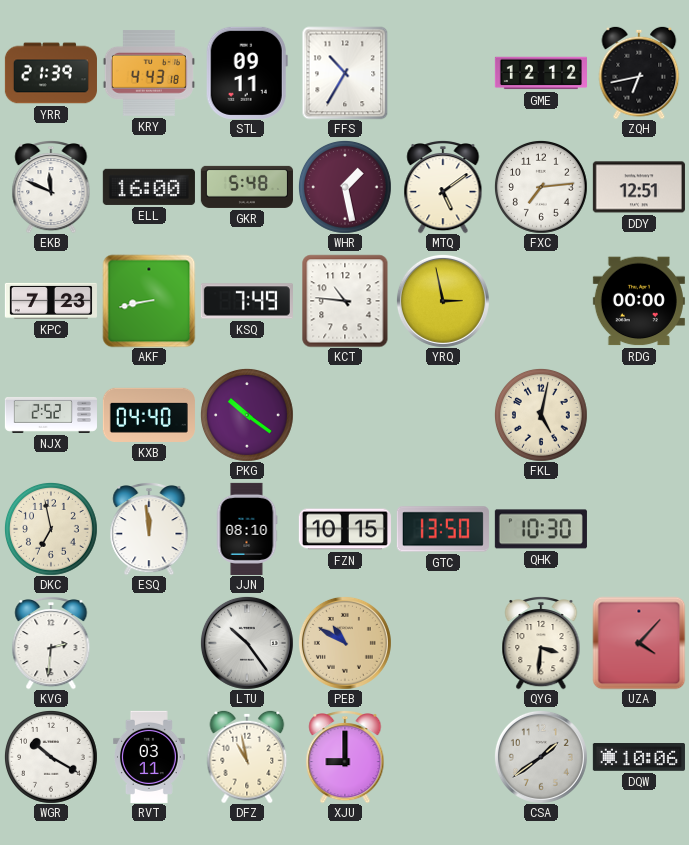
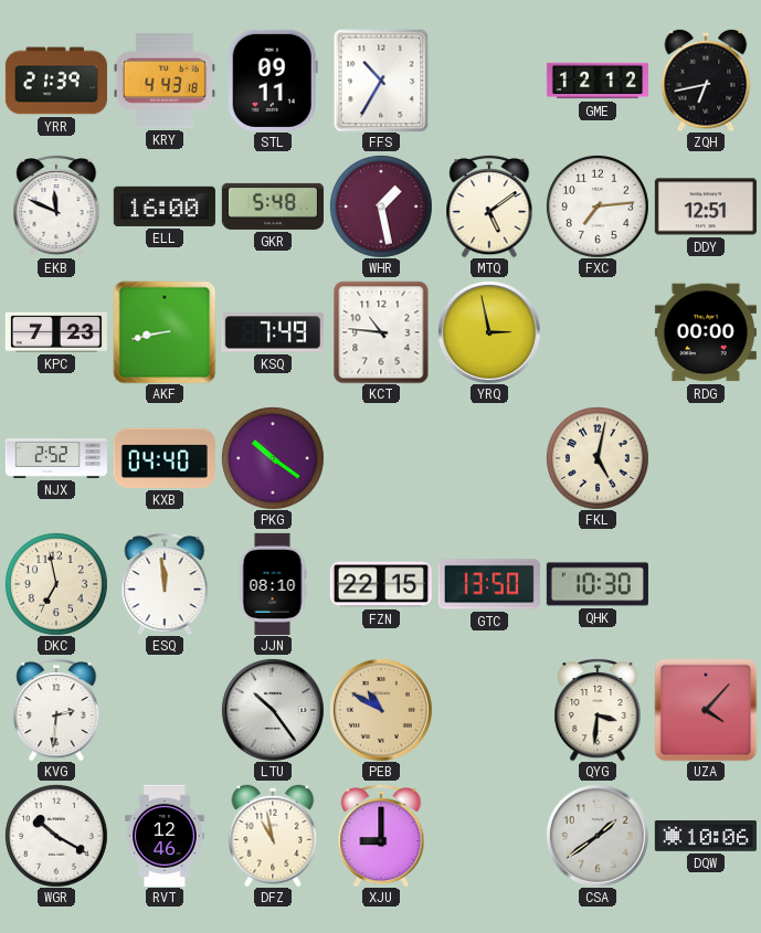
FZN: 10:15 -> 22:15 (381, 584)
RVT: 03:11 -> 12:46 (166, 836)
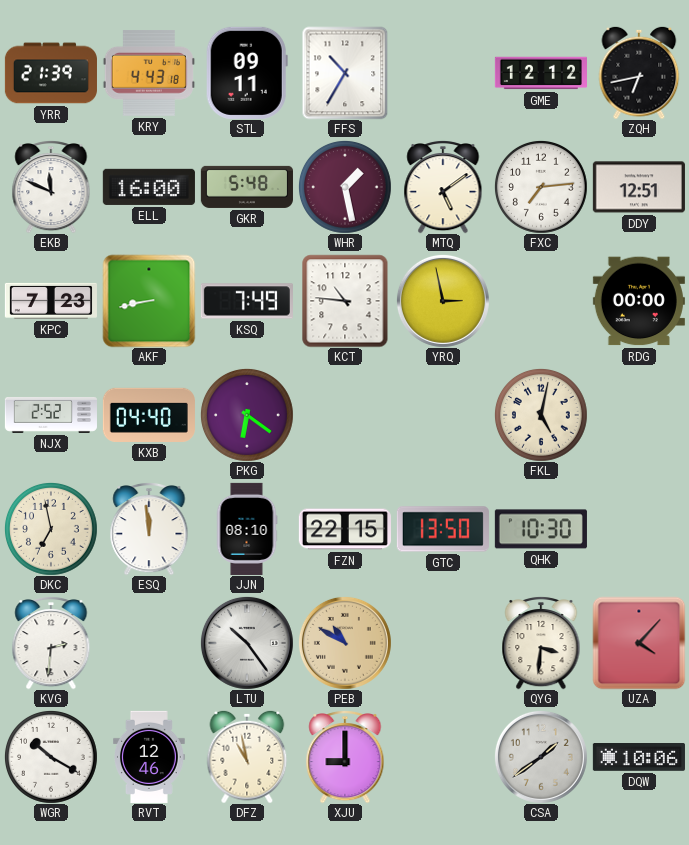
PKG: 10:21 -> 6:21 (247, 415)
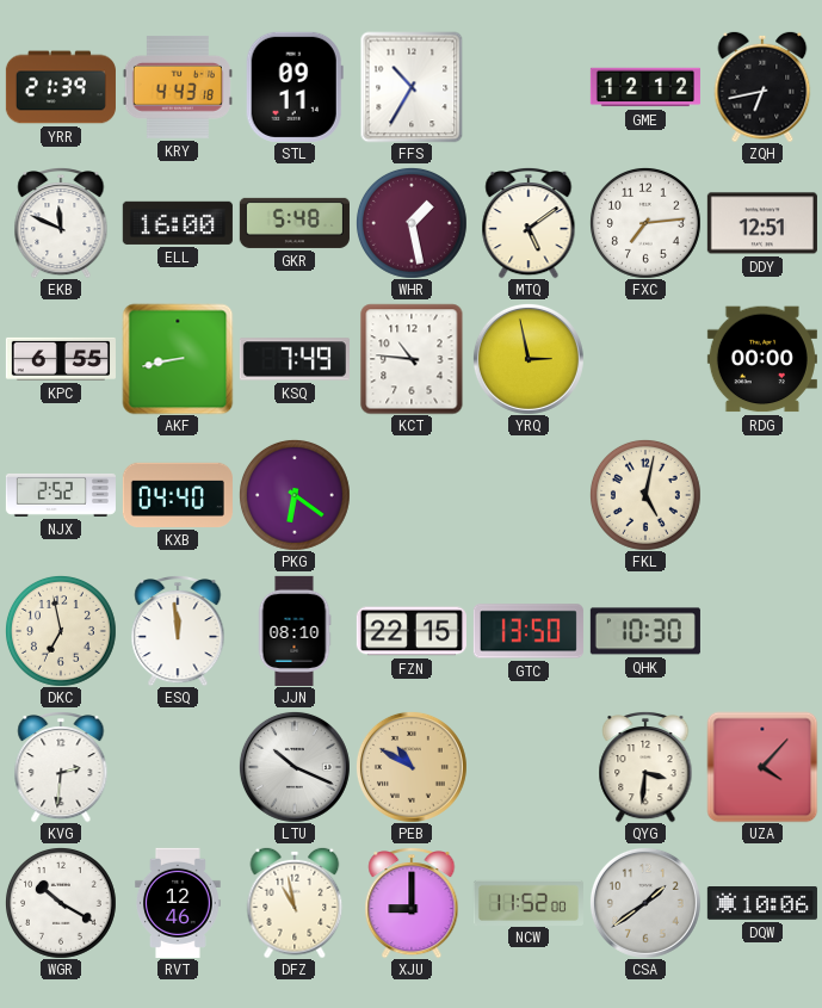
KPC: 7:23 -> 6:55 (61, 359)
LTU: 10:24 -> 10:19 (295, 767)
NCW: none -> 11:52 (529, 902)
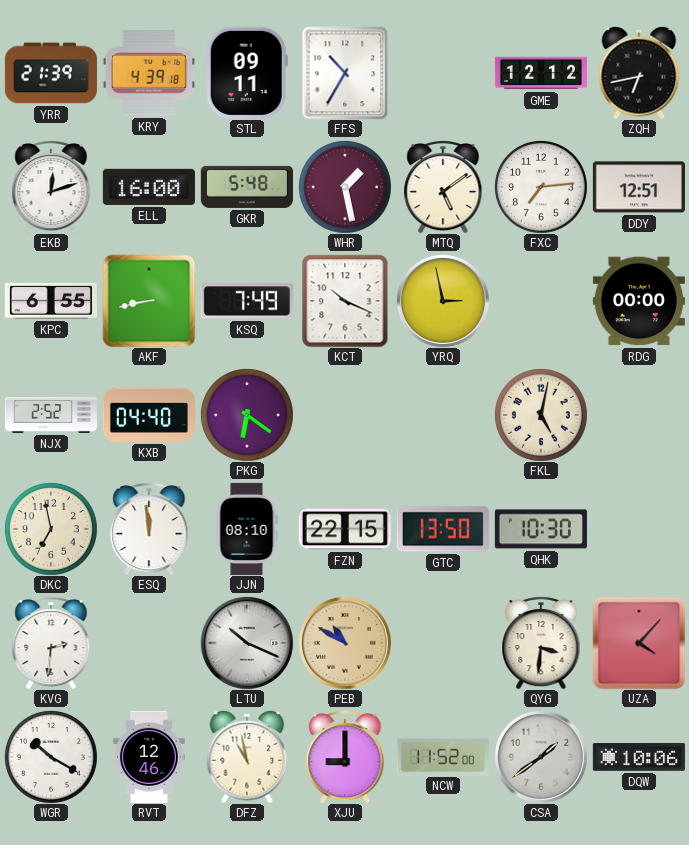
KRY: 4:43 -> 4:39 (149, 73)
EKB: 11:49 -> 12:12 (51, 187)
KCT: 10:46 -> 10:19 (345, 301)
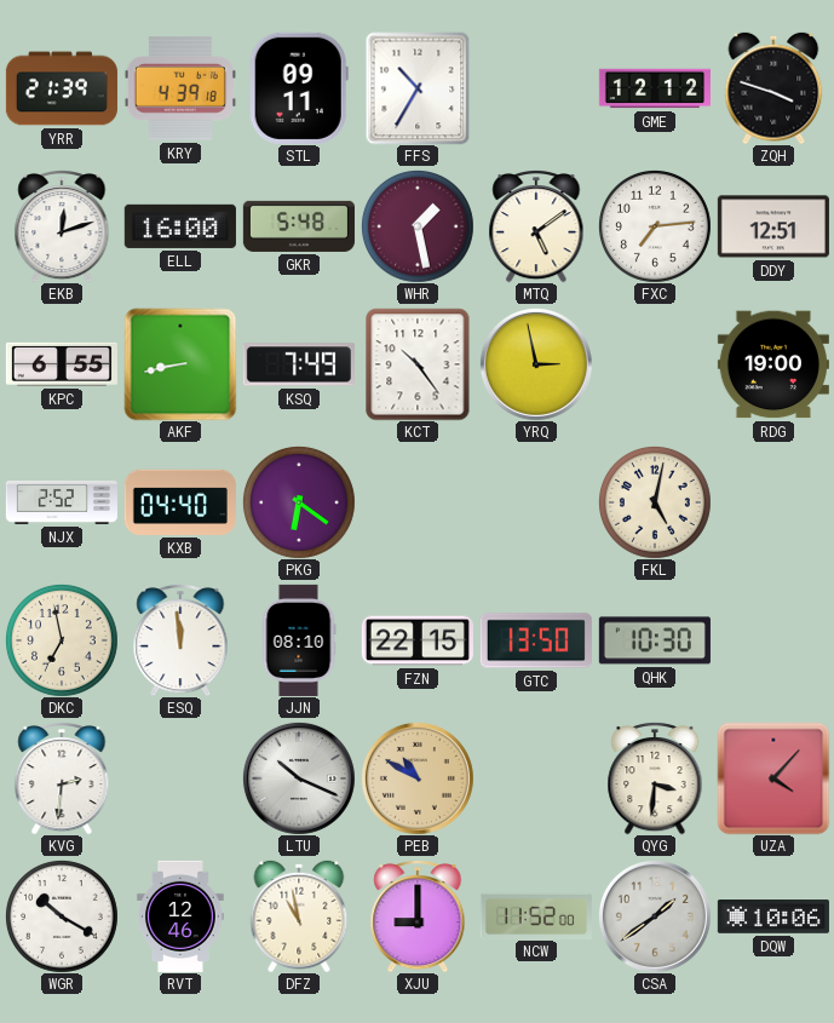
ZQH: 6:43 -> 3:48 (773, 88)
KCT: 10:19 -> 10:24 (418, 364)
RDG: 00:00 -> 19:00 (773, 364)
